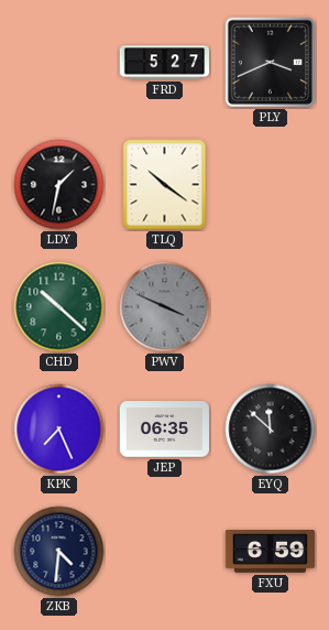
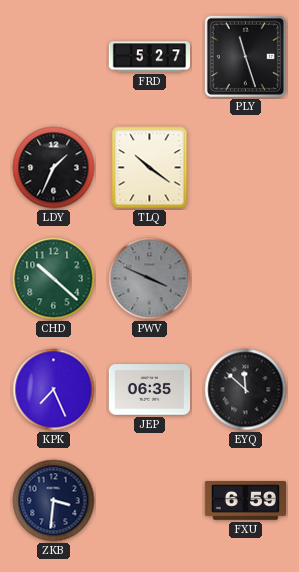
PLY: 3:41 -> 11:27 (245, 56)
LDY: 1:32 -> 1:34 (54, 168)
ZKB: 4:31 -> 3:31 (54, 501)
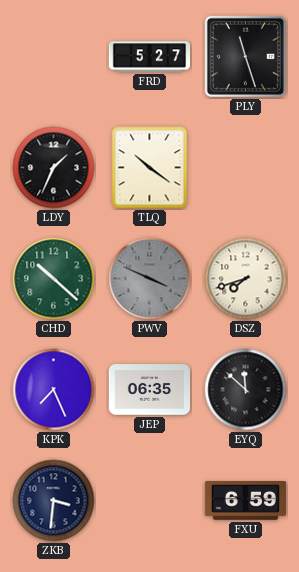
DSZ: none -> 7:42 (246, 279)
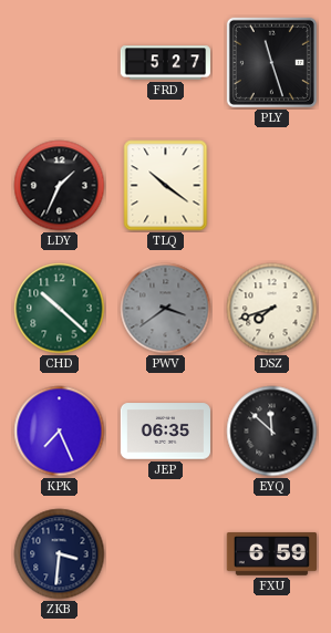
PWV: 3:49 -> 3:39 (166, 309)
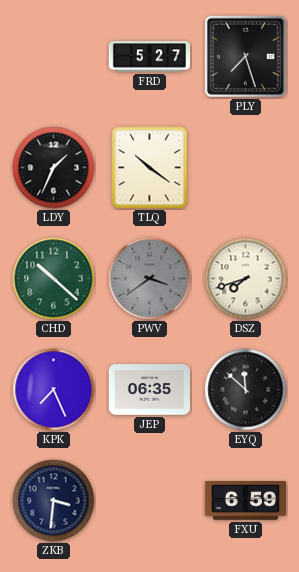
PLY: 11:27 -> 7:27 (245, 56)
